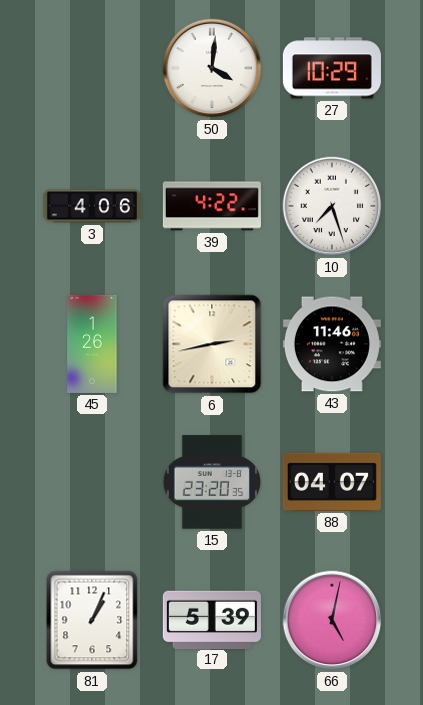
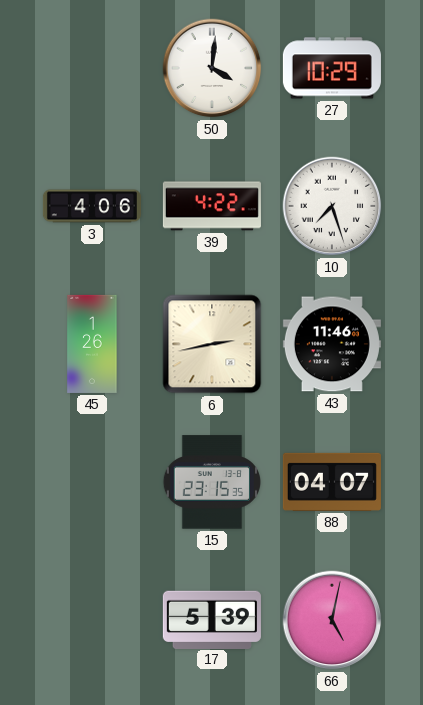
15: 23:20 -> 23:15 (211, 482)
81: 1:04 -> none (92, 620)
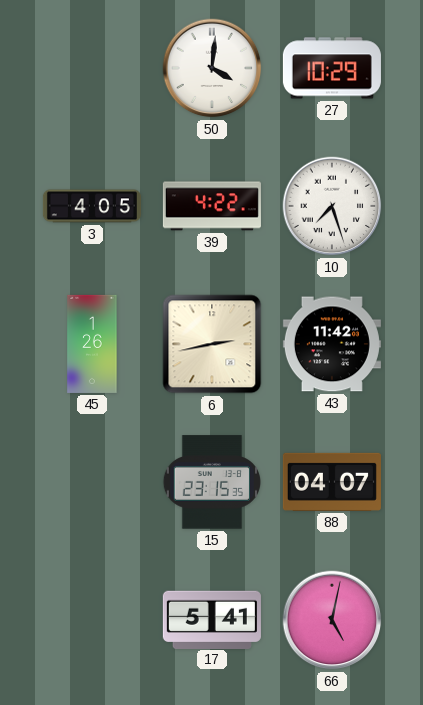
3: 4:06 -> 4:05 (92, 206)
43: 11:46 -> 11:42 (332, 344)
17: 5:39 -> 5:41 (212, 619)
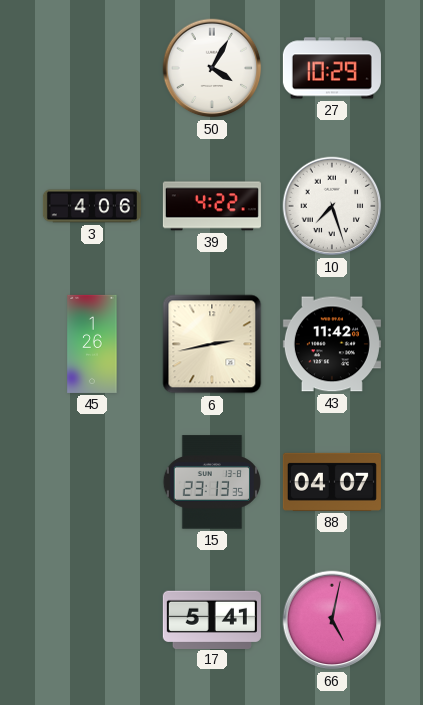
50: 4:01 -> 4:05 (212, 68)
3: 4:05 -> 4:06 (92, 206)
15: 23:15 -> 23:13 (211, 482)
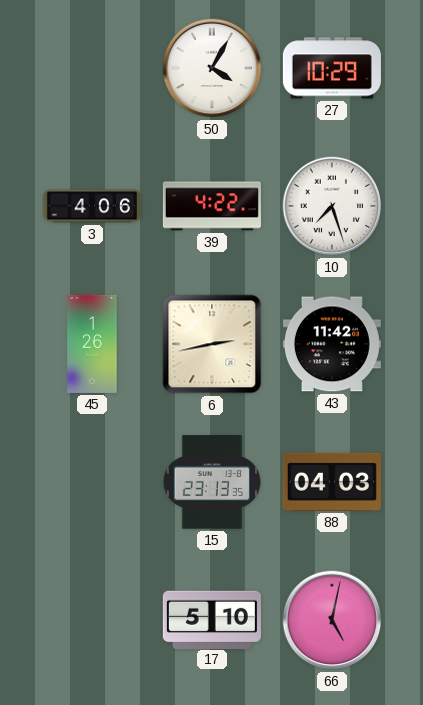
88: 04:07 -> 04:03 (332, 482)
17: 5:41 -> 5:10 (212, 619)
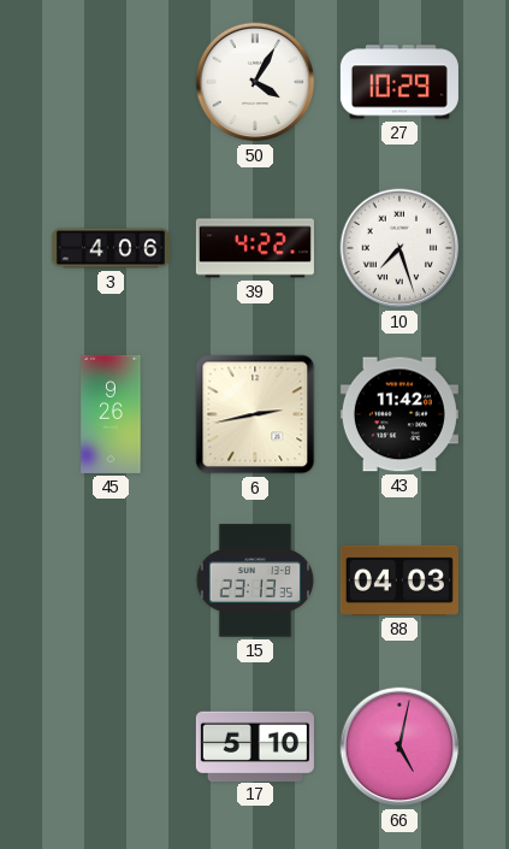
45: 1:26 -> 9:26 (111, 414)
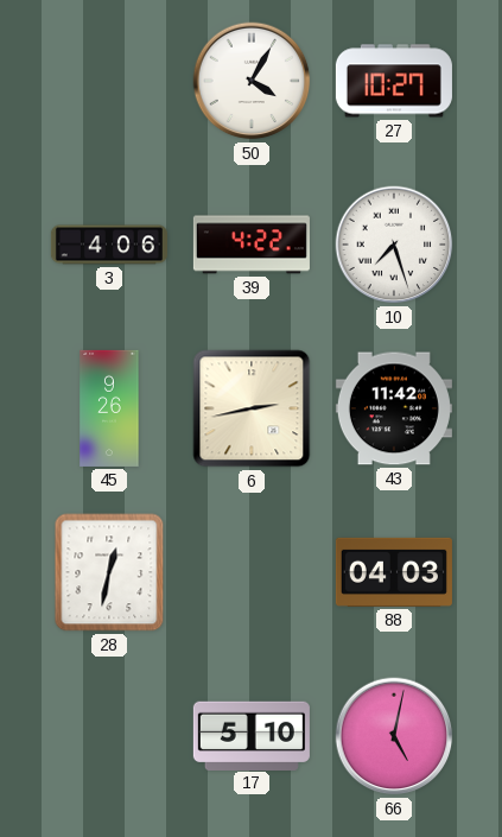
27: 10:29 -> 10:27 (394, 81)
28: none -> 12:32 (109, 572)
15: 23:13 -> none (254, 580)
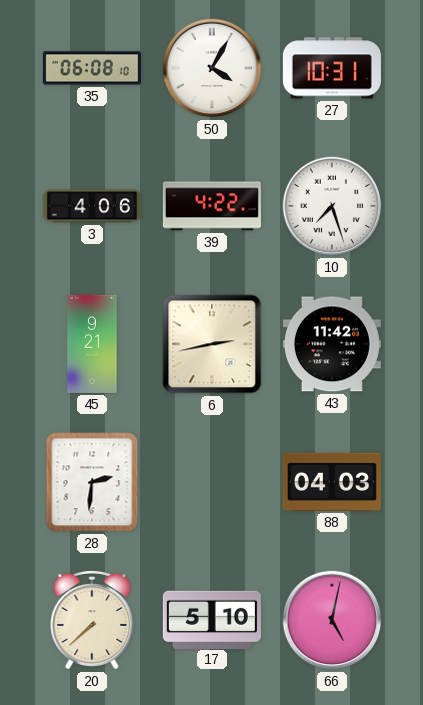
35: none -> 06:08 (92, 68)
27: 10:27 -> 10:31 (332, 68)
45: 9:26 -> 9:21 (92, 344)
28: 12:32 -> 2:31 (92, 482)
20: none -> 7:38 (92, 620)
